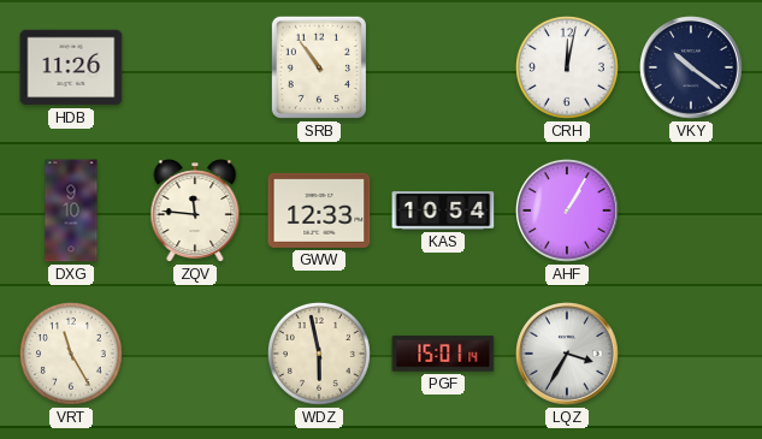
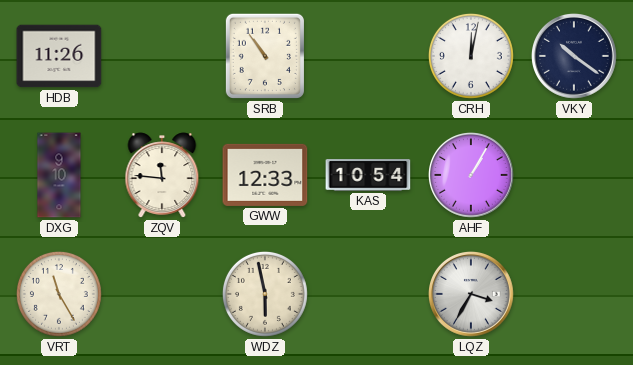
PGF: 15:01 -> none (443, 354)
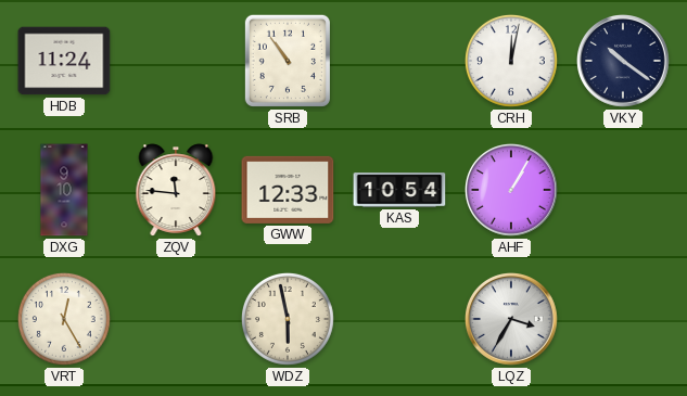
HDB: 11:26 -> 11:24 (64, 61)
VRT: 11:25 -> 12:25 (64, 319)
